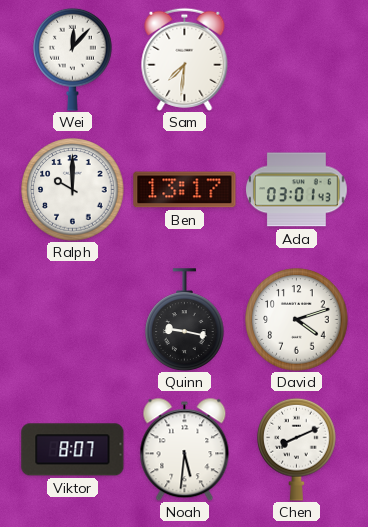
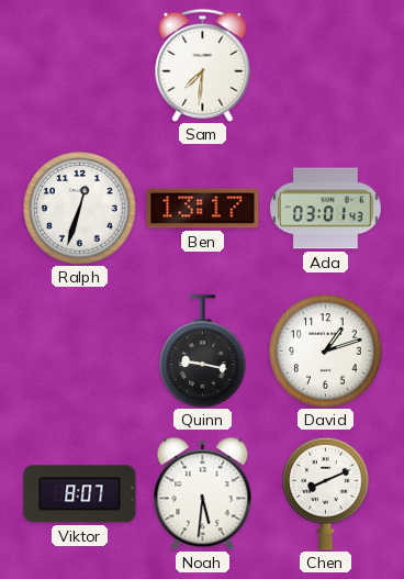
Wei: 12:07 -> none (73, 59)
Ralph: 10:00 -> 12:33 (80, 209)
David: 4:12 -> 1:12 (326, 352)
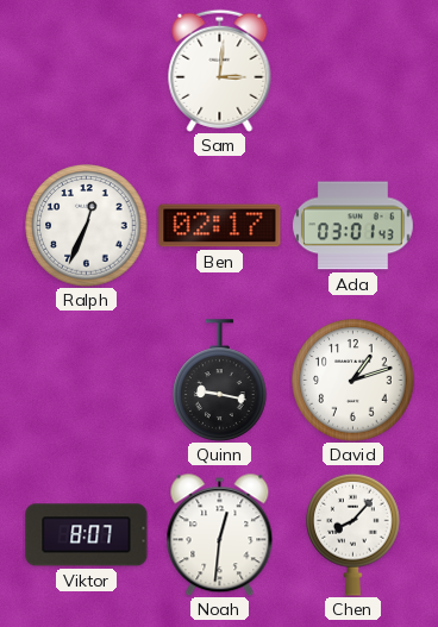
Sam: 7:31 -> 3:01 (220, 70)
Ralph: 12:33 -> 12:34 (87, 226)
Ben: 13:17 -> 02:17 (220, 226)
Noah: 5:31 -> 12:31 (220, 534)
Chen: 8:11 -> 8:07 (353, 534)
